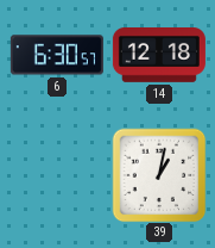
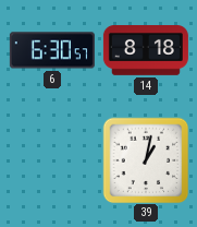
14: 12:18 -> 8:18 (146, 51)
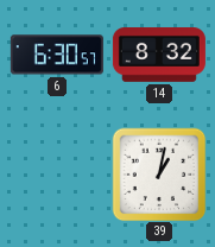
14: 8:18 -> 8:32 (159, 56)
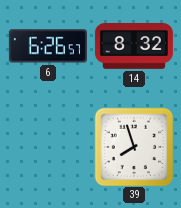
6: 6:30 -> 6:26 (48, 46)
39: 1:02 -> 7:57 (134, 147)
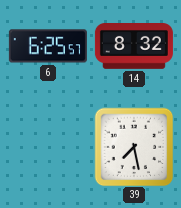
6: 6:26 -> 6:25 (48, 46)
39: 7:57 -> 7:28 (134, 147)
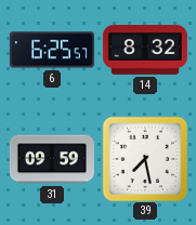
31: none -> 09:59 (52, 159)
